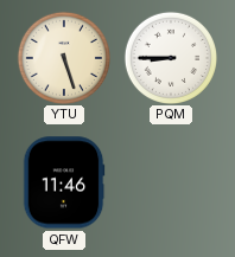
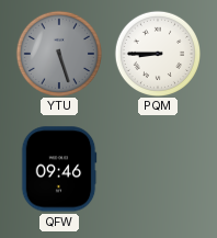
YTU dial: cream -> grey (58, 53)
QFW: 11:46 -> 09:46 (59, 169)
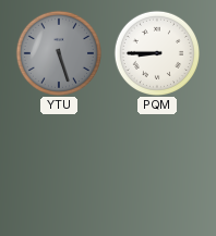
QFW: 09:46 -> none (59, 169)
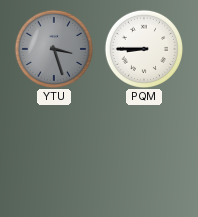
YTU: 5:27 -> 3:27 (53, 48)
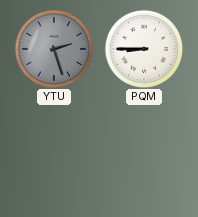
YTU: 3:27 -> 2:27 (53, 48)
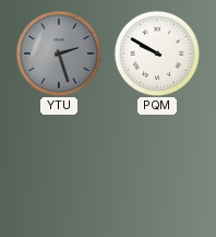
PQM: 8:45 -> 9:50 (156, 52)
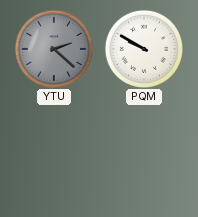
YTU: 2:27 -> 2:22 (53, 48)
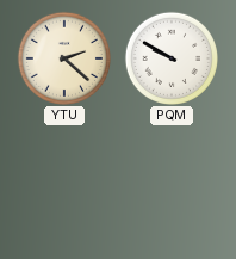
YTU dial: grey -> cream (63, 57)
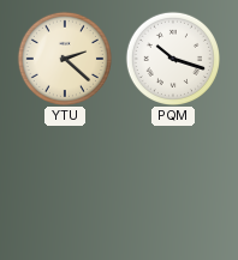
PQM: 9:50 -> 10:18 (172, 58)
